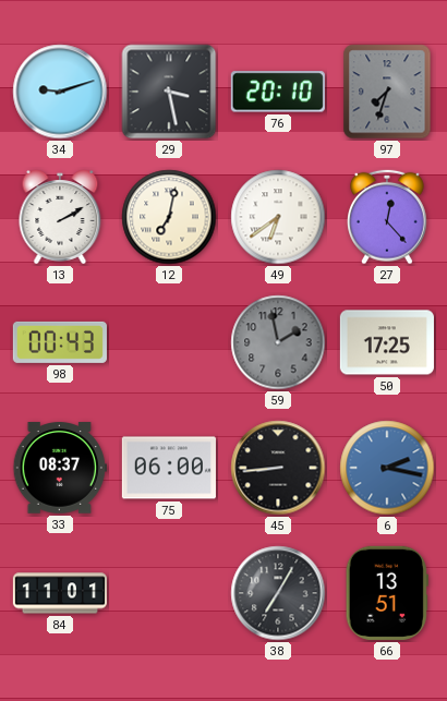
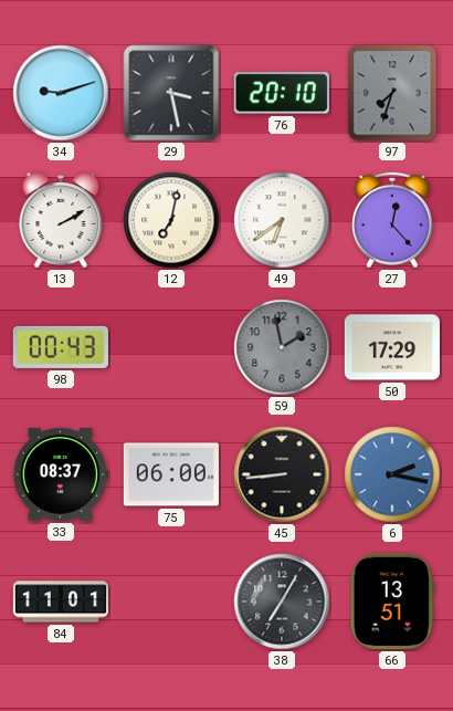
50: 17:25 -> 17:29 (392, 347)
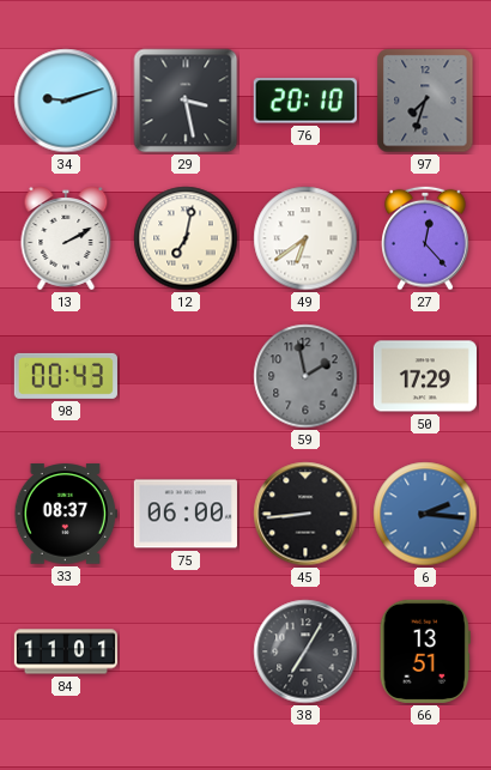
6: 2:17 -> 2:16 (425, 514)
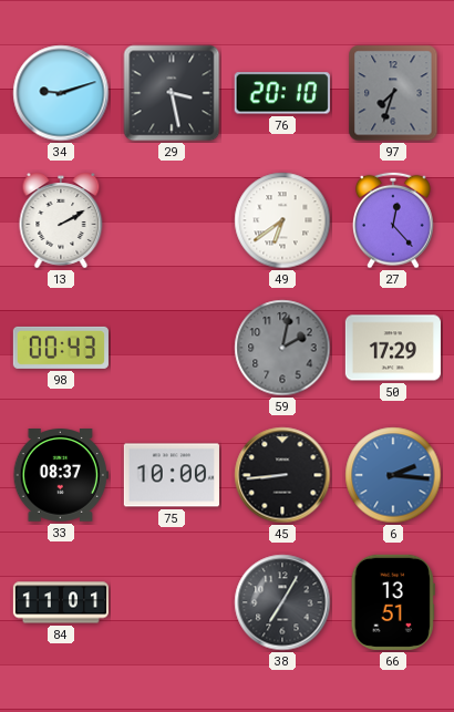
12: 7:02 -> none (186, 238)
59: 1:58 -> 2:02 (282, 348)
75: 06:00 -> 10:00 (172, 475)
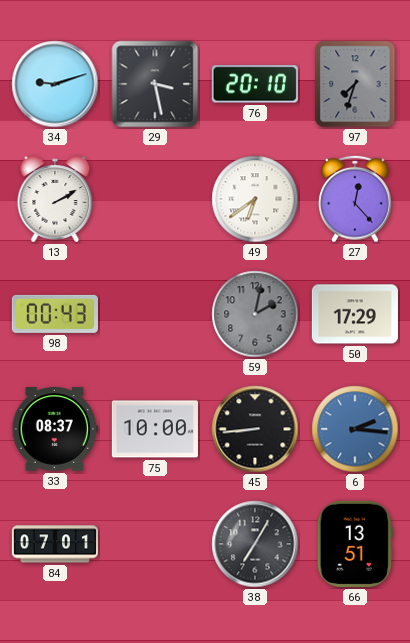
84: 11:01 -> 07:01 (54, 544)
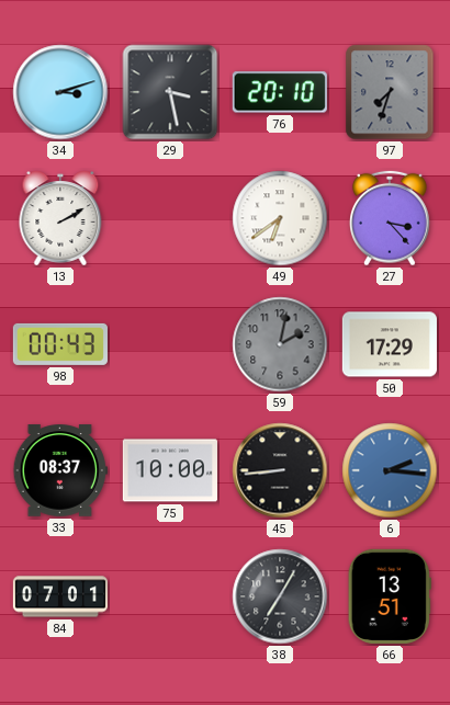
34: 9:12 -> 3:12 (60, 92)
27: 12:23 -> 3:23 (391, 218)
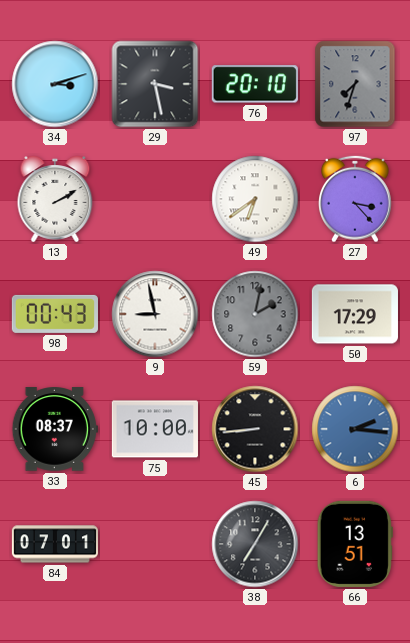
9: none -> 8:58 (155, 314)
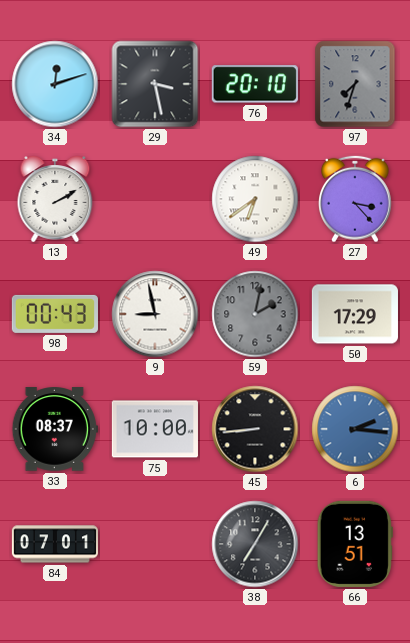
34: 3:12 -> 12:12 (55, 84)
